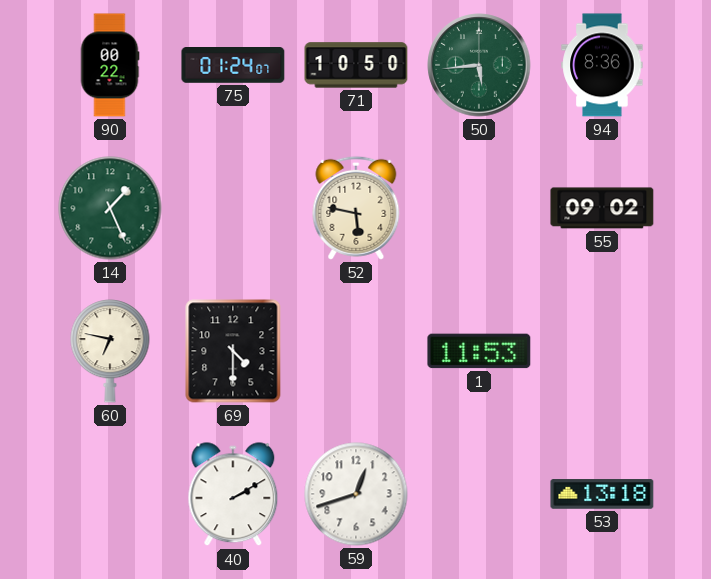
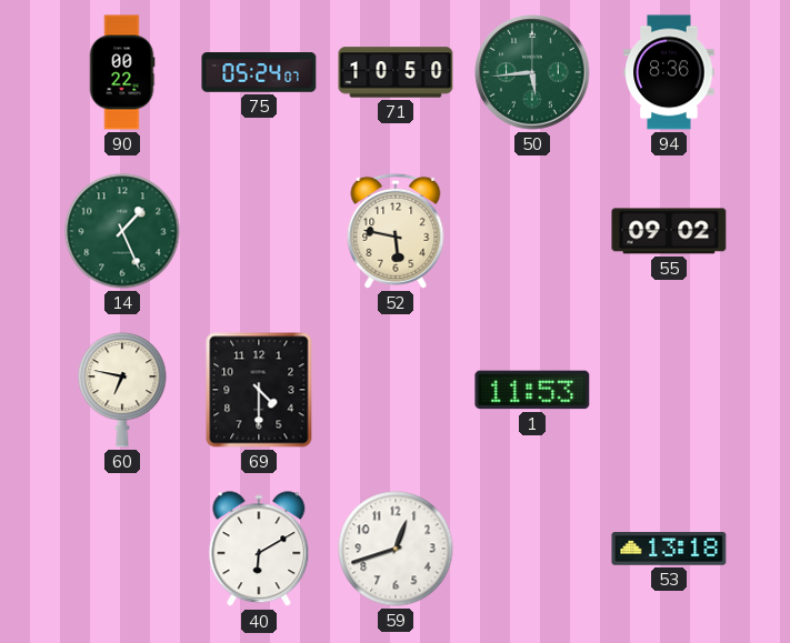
75: 01:24 -> 05:24 (259, 72)
40: 2:10 -> 6:10 (259, 550)
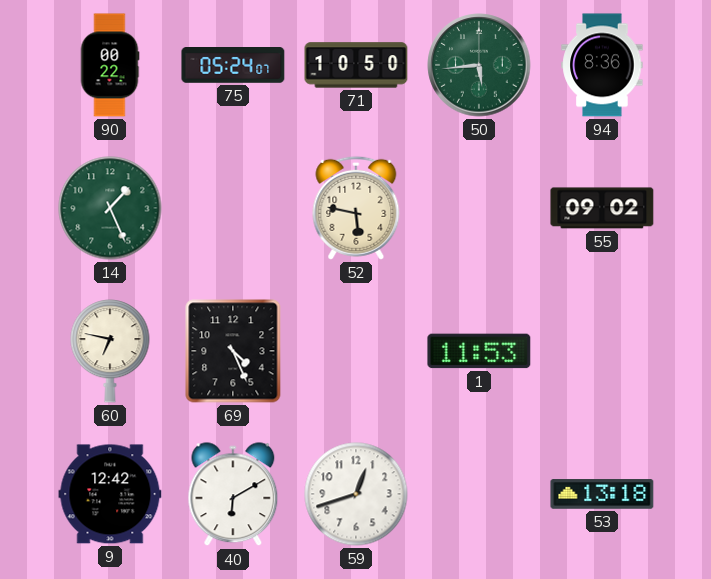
69: 4:30 -> 4:26 (233, 351)
9: none -> 12:42 (110, 494)
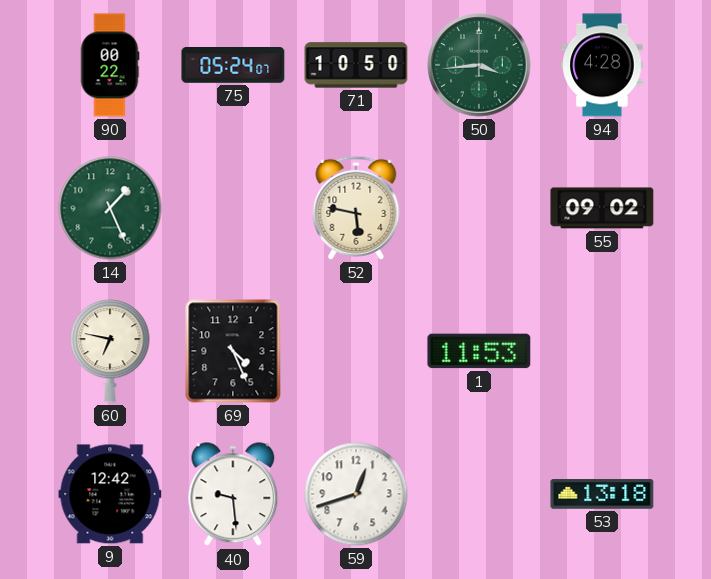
50: 5:44 -> 3:44 (479, 65)
94: 8:36 -> 4:28 (602, 65)
40: 6:10 -> 9:29 (233, 495)
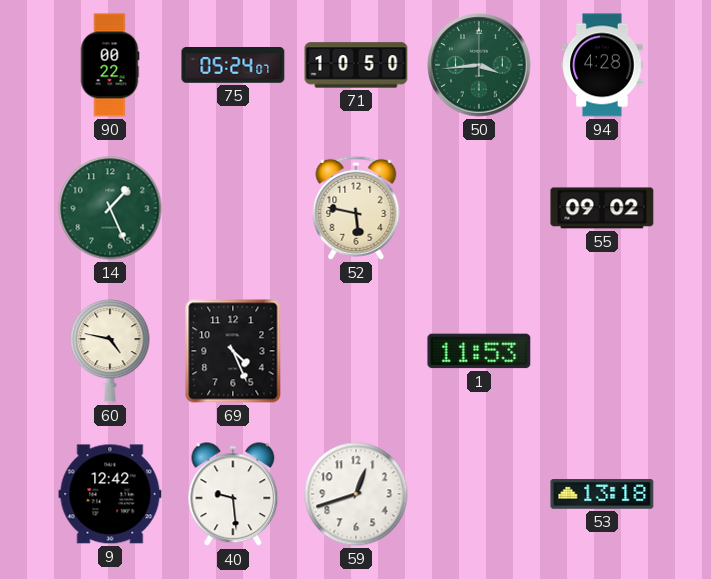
60: 6:47 -> 4:47 (110, 351)
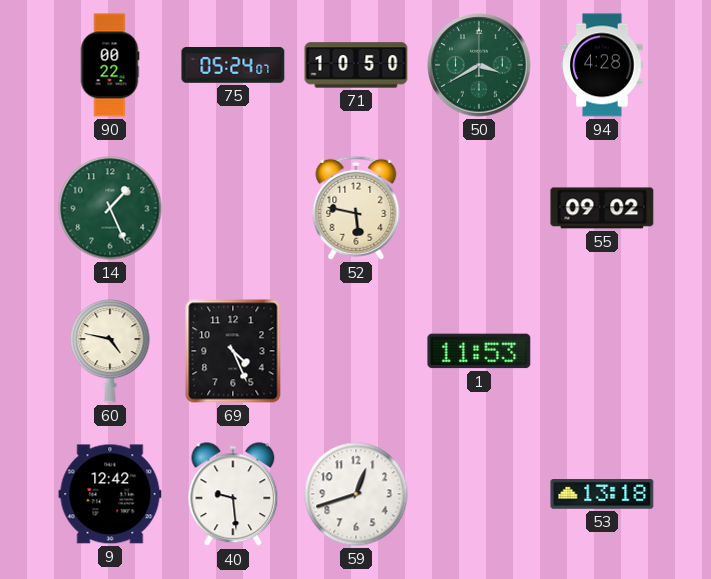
50: 3:44 -> 3:40 (479, 65)
